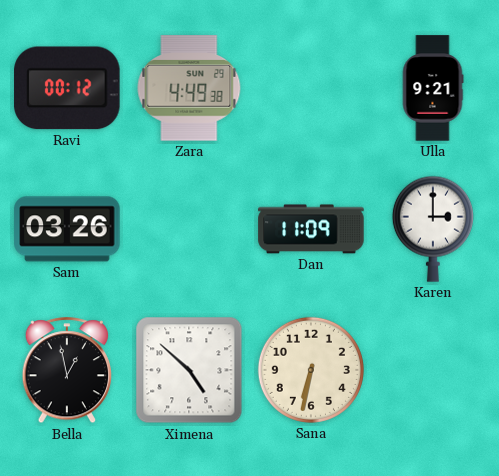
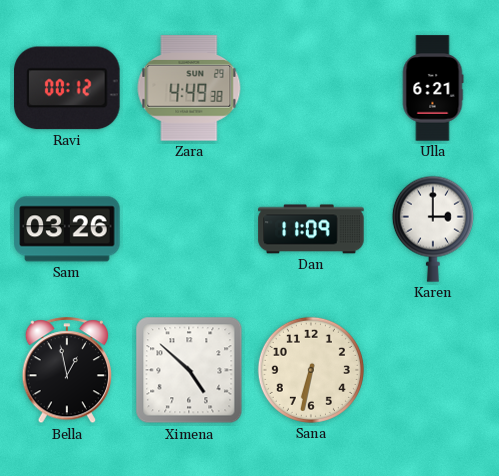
Ulla: 9:21 -> 6:21 (433, 88)
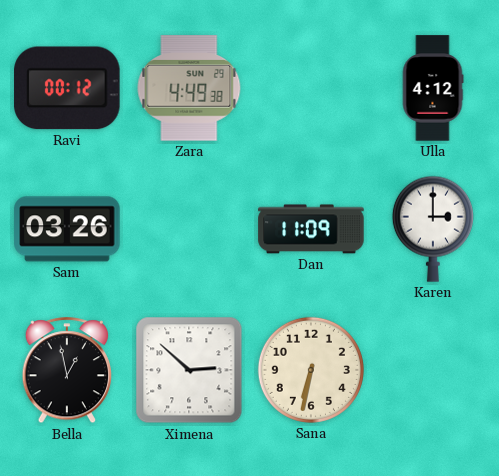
Ulla: 6:21 -> 4:12 (433, 88)
Ximena: 4:52 -> 2:52 (189, 370)
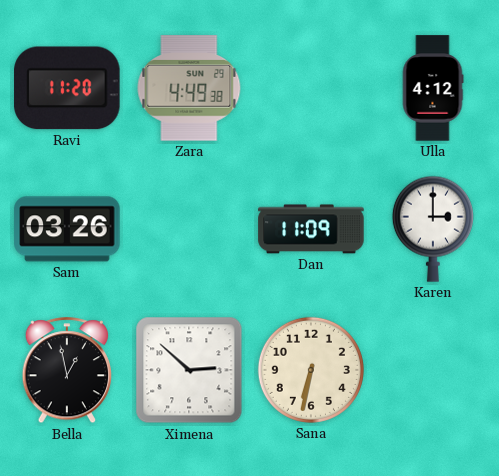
Ravi: 00:12 -> 11:20 (67, 88)
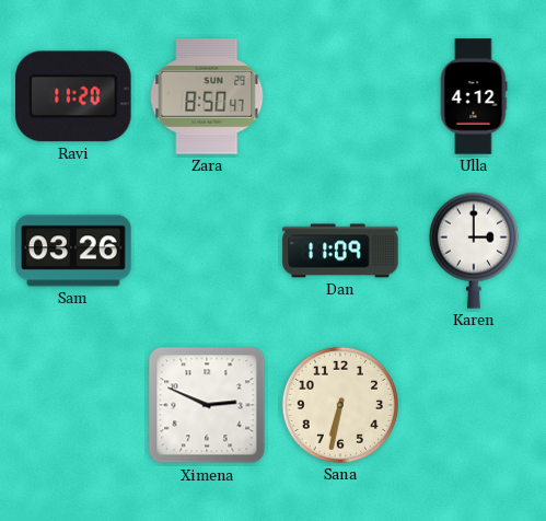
Zara: 4:49 -> 8:50 (207, 96)
Bella: 12:58 -> none (66, 371)
Ximena: 2:52 -> 2:49 (207, 405)
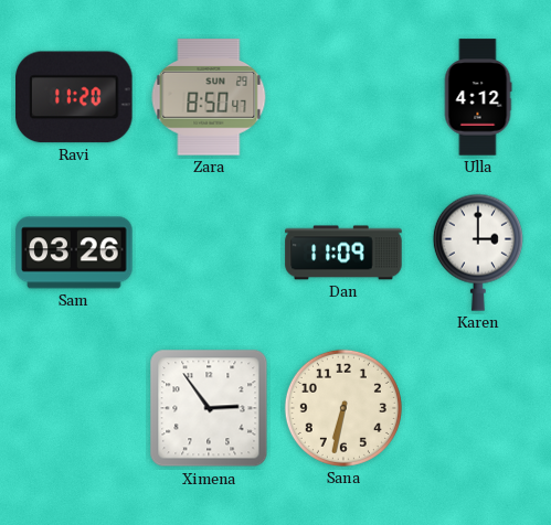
Ximena: 2:49 -> 2:54 (209, 408)
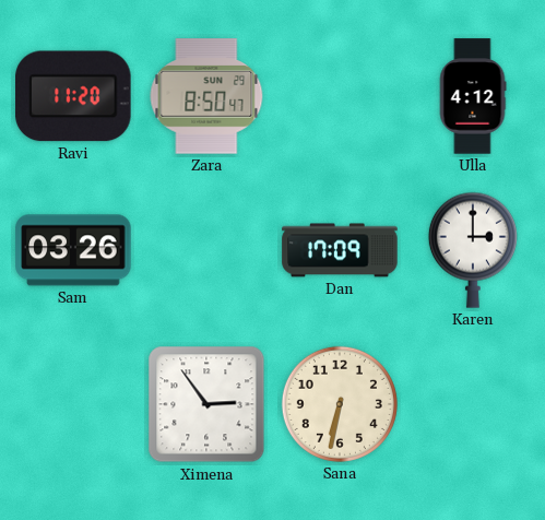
Dan: 11:09 -> 17:09 (340, 250)
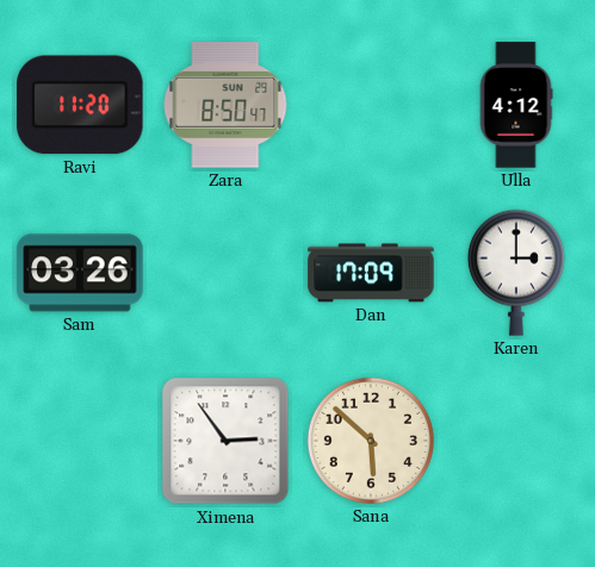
Sana: 6:32 -> 5:52 (371, 441)
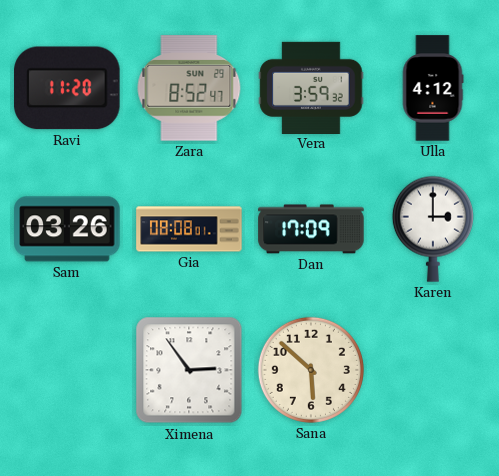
Zara: 8:50 -> 8:52 (189, 88)
Vera: none -> 3:59 (311, 87)
Gia: none -> 08:08 (189, 229)
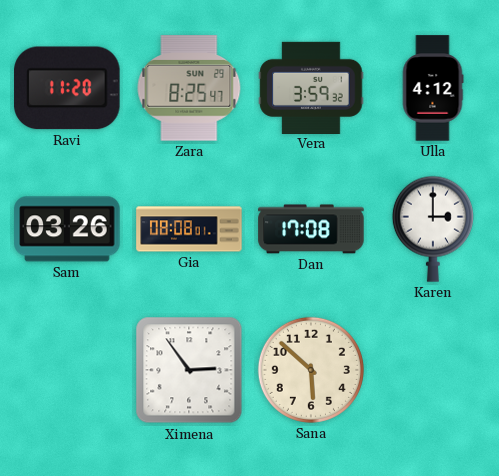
Zara: 8:52 -> 8:25 (189, 88)
Dan: 17:09 -> 17:08 (311, 229)
